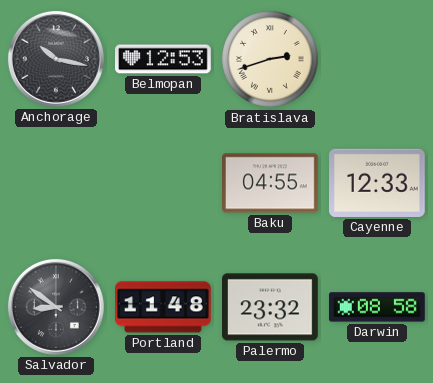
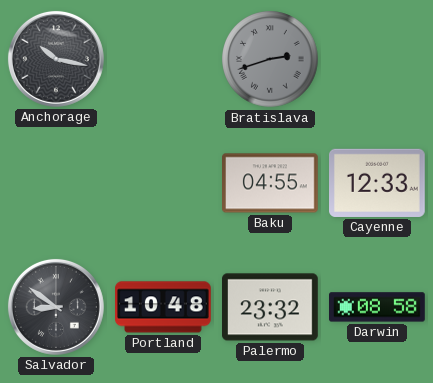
Belmopan: 12:53 -> none (164, 59)
Bratislava dial: cream -> grey (270, 59)
Portland: 11:48 -> 10:48 (164, 307)
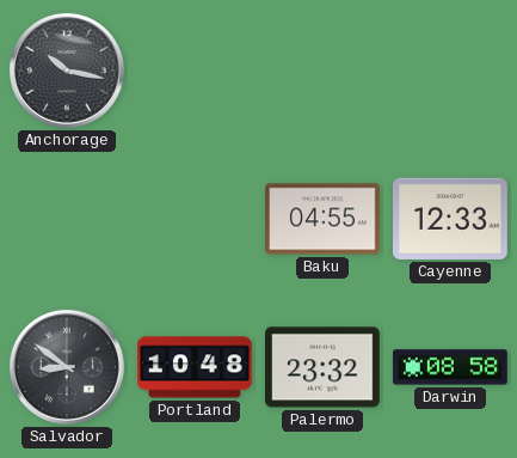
Bratislava: 2:42 -> none (270, 59)
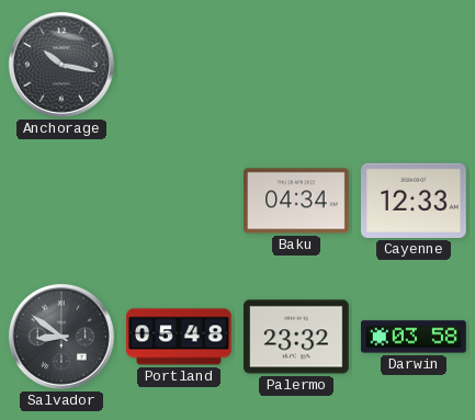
Baku: 04:55 -> 04:34 (297, 201)
Portland: 10:48 -> 05:48 (180, 337)
Darwin: 08:58 -> 03:58 (415, 337)
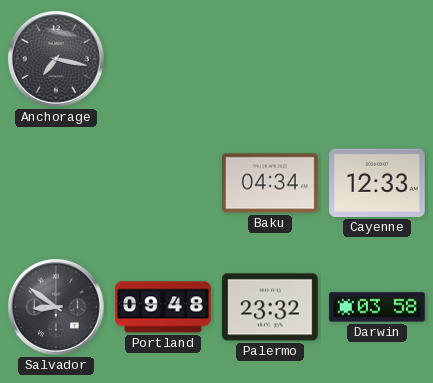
Anchorage: 10:17 -> 7:17 (56, 59)
Portland: 05:48 -> 09:48 (164, 307)
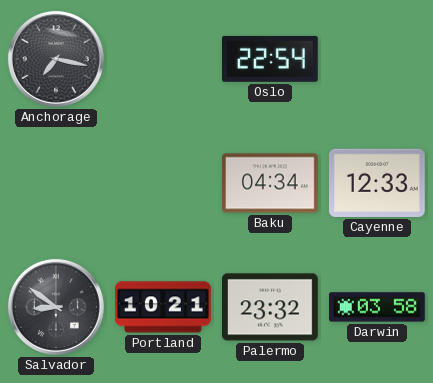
Oslo: none -> 22:54 (270, 59)
Portland: 09:48 -> 10:21 (164, 307)
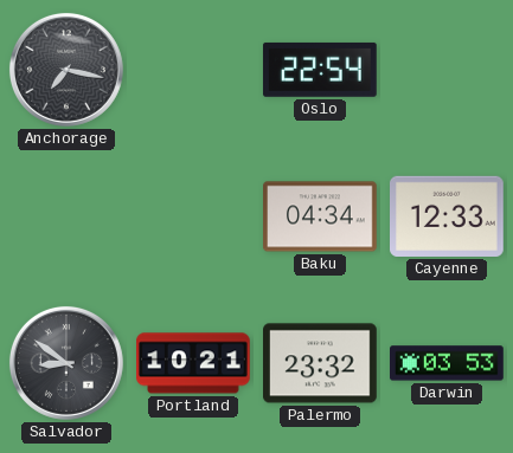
Darwin: 03:58 -> 03:53 (448, 363)
